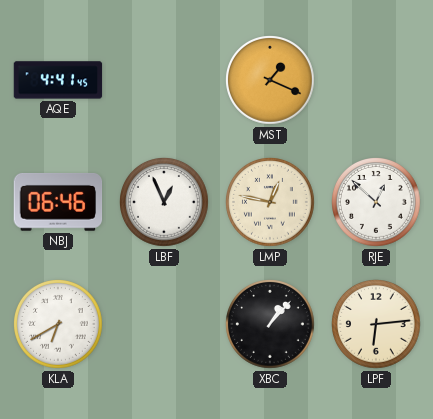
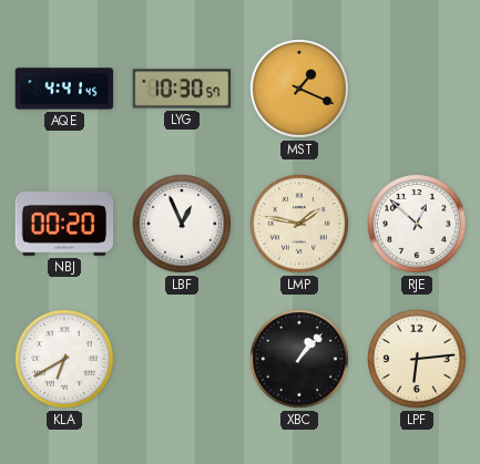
LYG: none -> 10:30 (182, 89)
NBJ: 06:46 -> 00:20 (64, 224)
LMP: 12:47 -> 1:47 (300, 225)
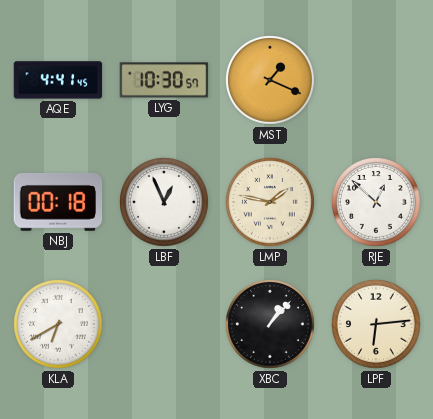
NBJ: 00:20 -> 00:18 (58, 202)
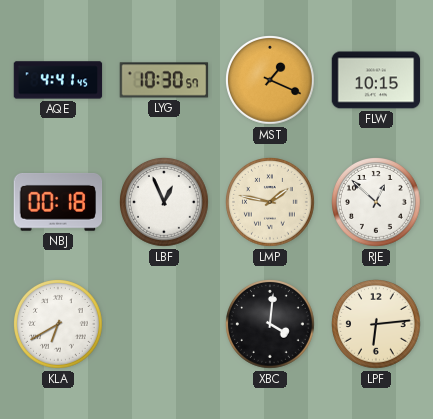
FLW: none -> 10:15 (376, 80)
XBC: 1:07 -> 4:01 (271, 325)
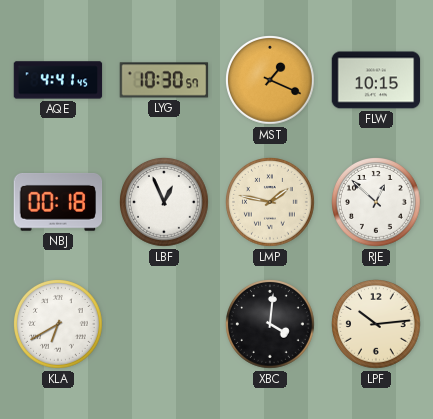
LPF: 6:14 -> 10:14 (377, 325)
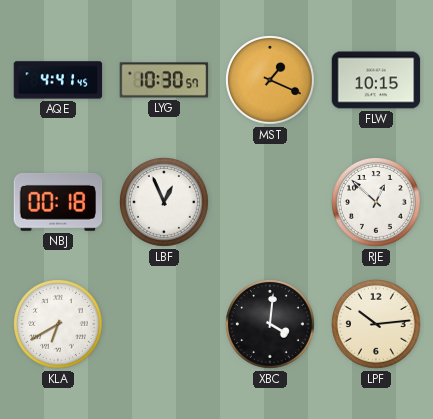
LMP: 1:47 -> none (271, 203)
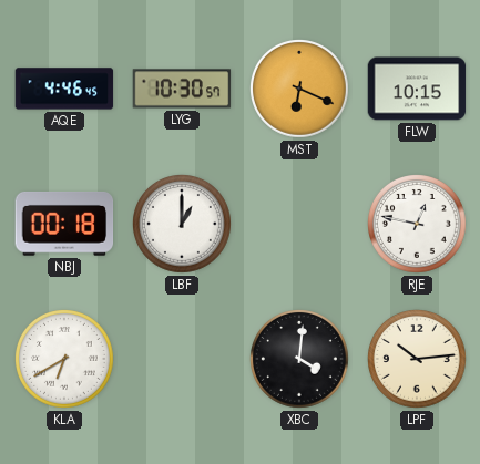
AQE: 4:41 -> 4:46 (64, 89)
MST: 1:19 -> 6:19 (300, 90)
LBF: 12:56 -> 1:00 (183, 225)
RJE: 12:52 -> 12:47 (418, 225)
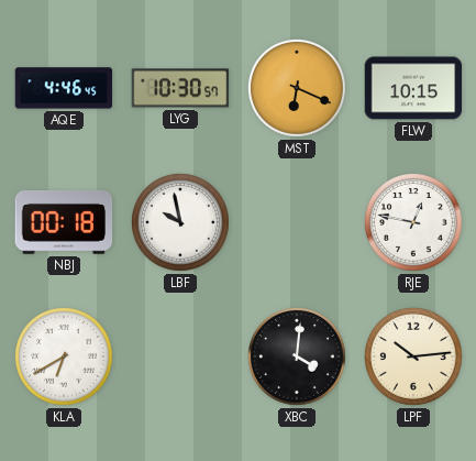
LBF: 1:00 -> 9:58 (181, 223)
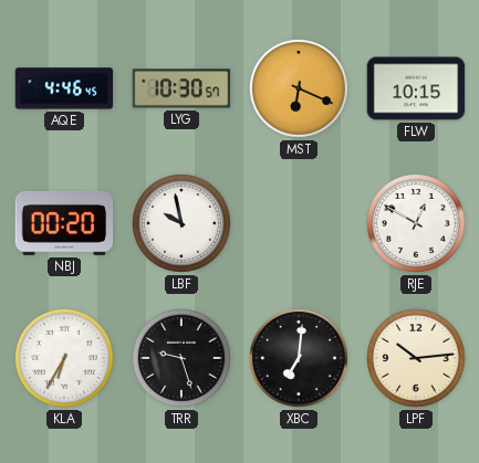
NBJ: 00:18 -> 00:20 (64, 223)
RJE: 12:47 -> 12:50 (417, 224)
KLA: 6:40 -> 6:35 (65, 359)
TRR: none -> 9:27 (183, 359)
XBC: 4:01 -> 7:01 (300, 359)
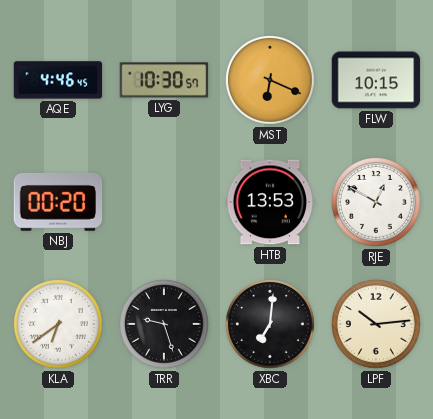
LBF: 9:58 -> none (183, 224)
HTB: none -> 13:53 (270, 202)
KLA: 6:35 -> 6:39 (59, 325)
